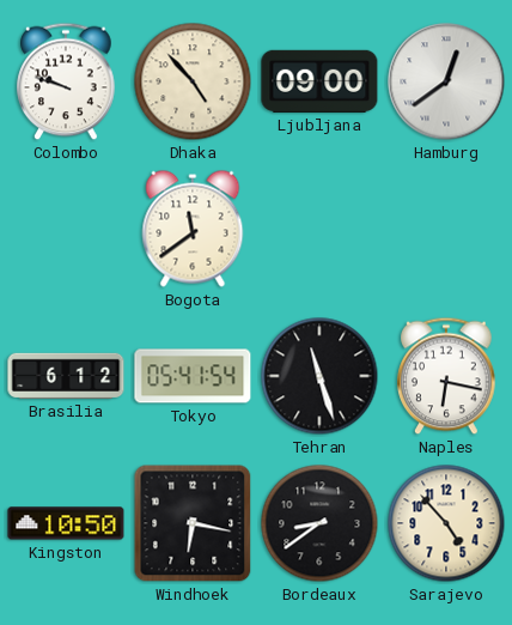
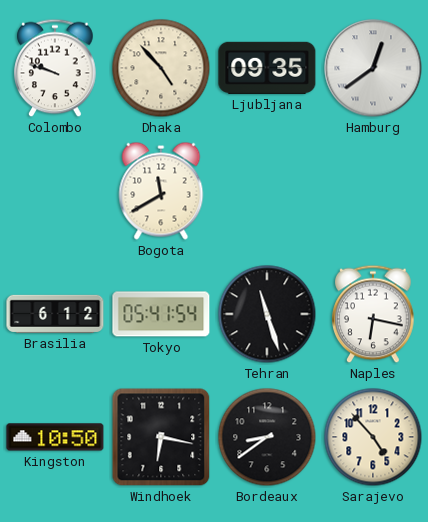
Ljubljana: 09:00 -> 09:35 (267, 68)
Bogota: 11:39 -> 11:40 (161, 191)
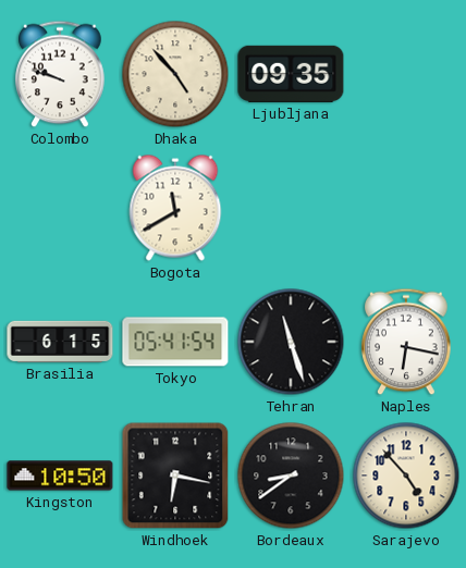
Hamburg: 12:39 -> none (373, 68)
Brasilia: 6:12 -> 6:15 (60, 342)
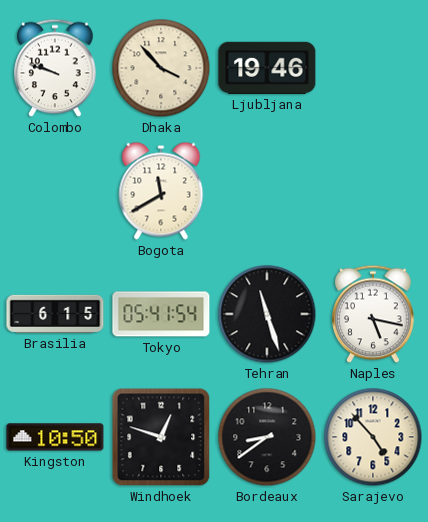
Dhaka: 4:53 -> 3:53 (161, 68)
Ljubljana: 09:35 -> 19:46 (267, 68)
Naples: 6:17 -> 5:17 (373, 314)
Windhoek: 6:17 -> 12:48 (161, 437)
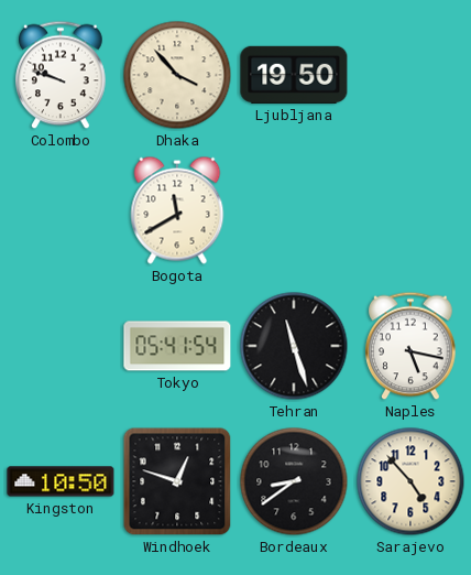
Ljubljana: 19:46 -> 19:50 (294, 75)
Brasilia: 6:15 -> none (55, 314)
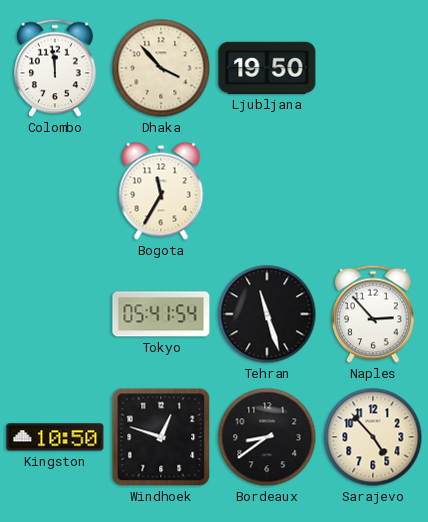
Colombo: 9:48 -> 11:59 (55, 68)
Bogota: 11:40 -> 11:35 (161, 191)
Naples: 5:17 -> 2:53 (373, 314)
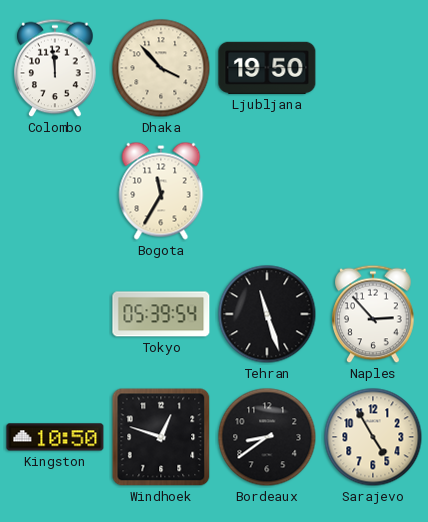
Tokyo: 05:41 -> 05:39 (161, 314)
Sarajevo: 4:53 -> 4:55 (373, 437)
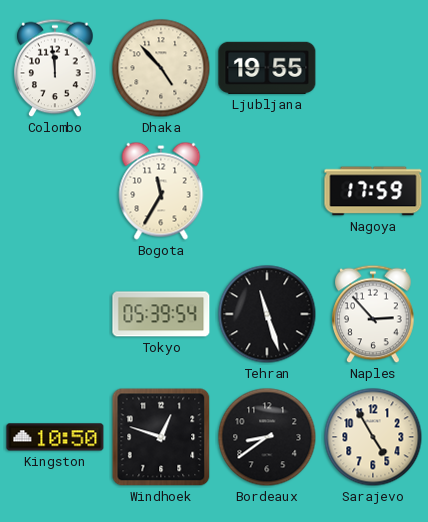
Dhaka: 3:53 -> 4:53 (161, 68)
Ljubljana: 19:50 -> 19:55 (267, 68)
Nagoya: none -> 17:59 (373, 191)
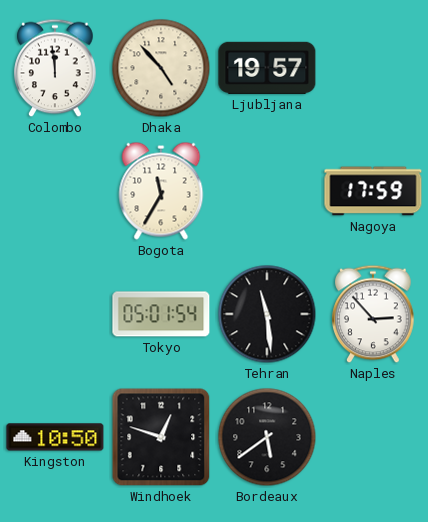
Ljubljana: 19:55 -> 19:57 (267, 68)
Tokyo: 05:39 -> 05:01 (161, 314)
Tehran: 11:27 -> 11:29 (267, 314)
Bordeaux: 8:39 -> 5:39 (267, 437)
Sarajevo: 4:55 -> none (373, 437)
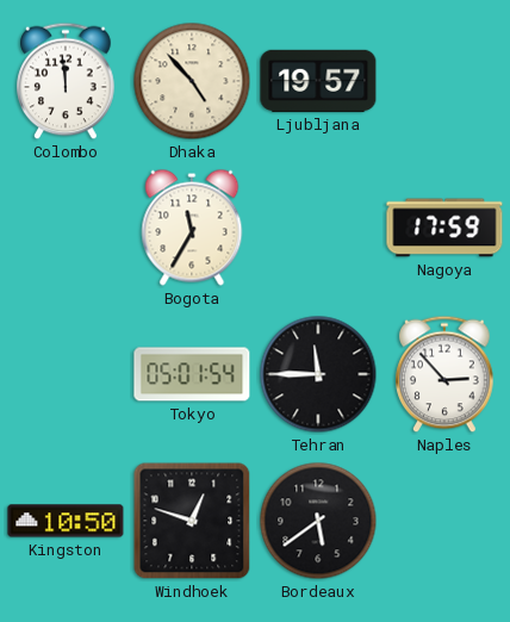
Tehran: 11:29 -> 11:45 (318, 374)
